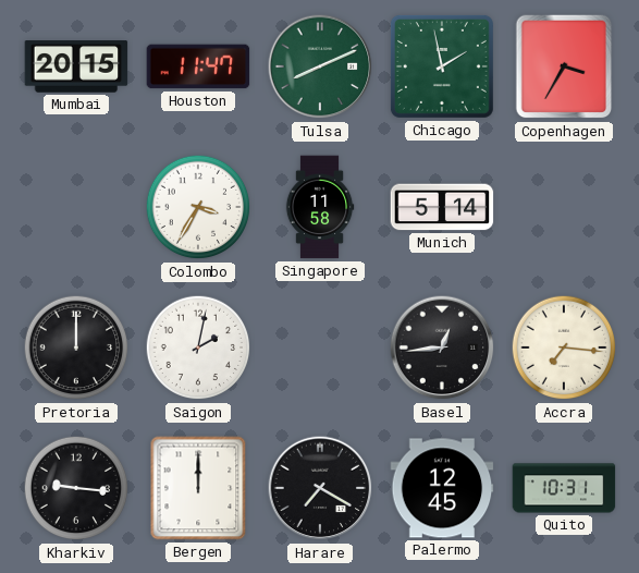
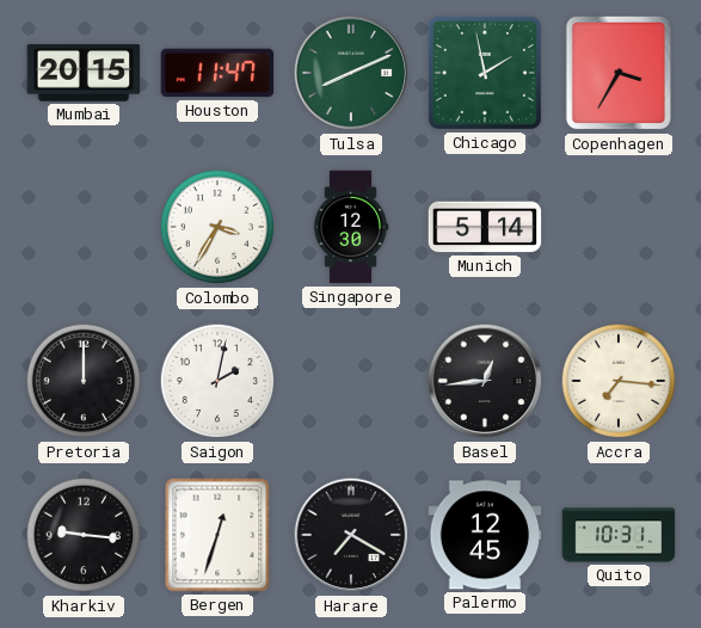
Singapore: 11:58 -> 12:30 (351, 227)
Bergen: 12:00 -> 12:33 (217, 535)
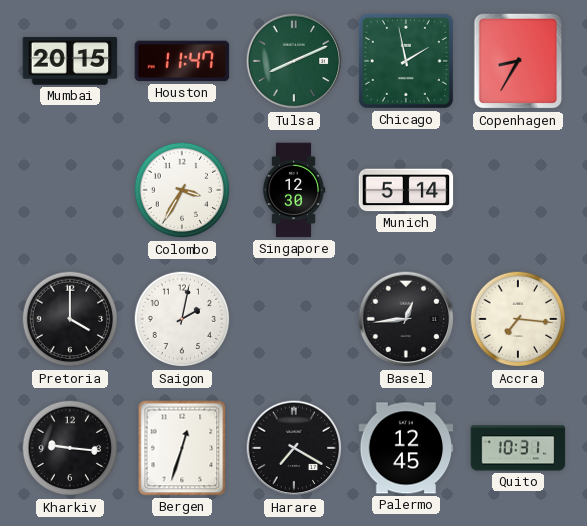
Copenhagen: 3:35 -> 8:35 (518, 61)
Pretoria: 12:00 -> 4:00 (70, 319)
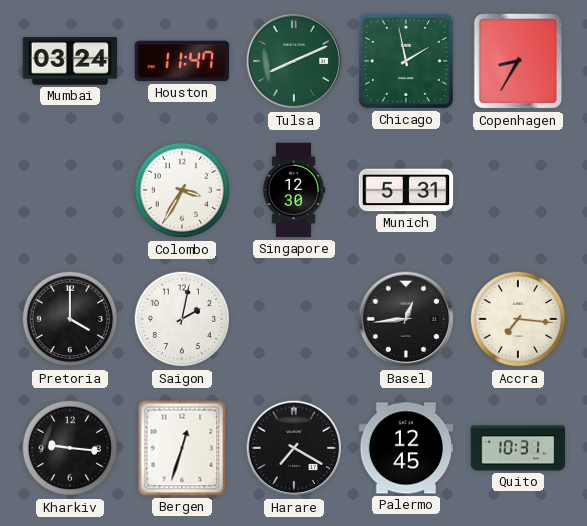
Mumbai: 20:15 -> 03:24 (70, 61)
Munich: 5:14 -> 5:31 (406, 190)
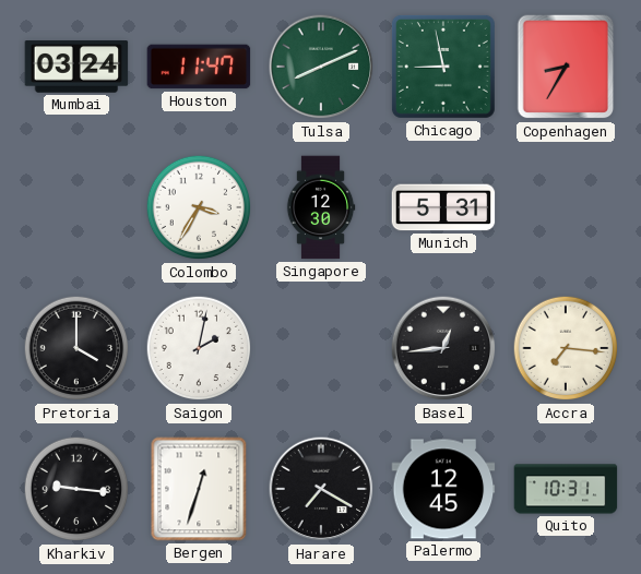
Chicago: 1:58 -> 8:58 (443, 67)
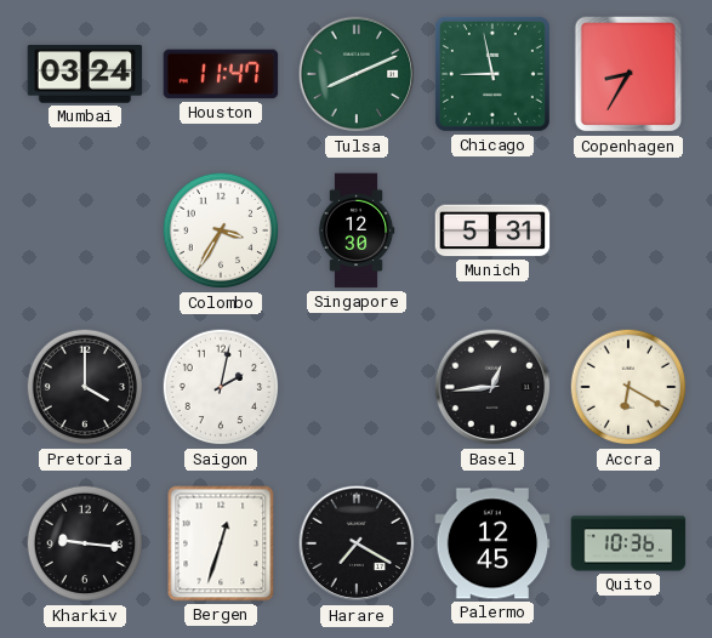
Accra: 7:16 -> 6:20 (628, 387)
Quito: 10:31 -> 10:36 (628, 543)
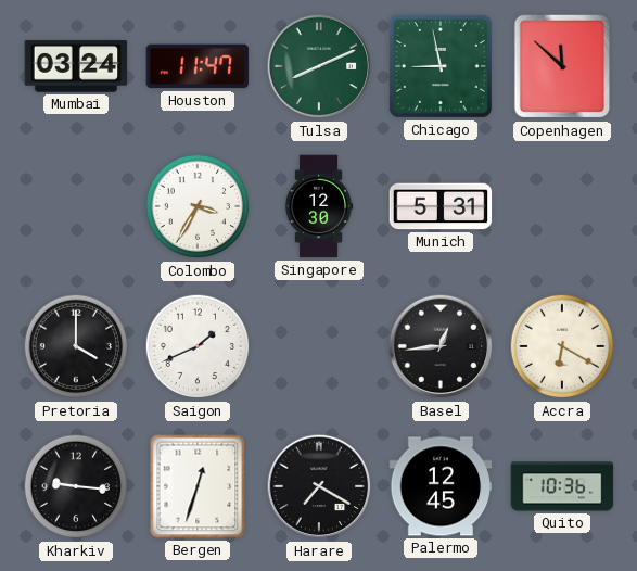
Copenhagen: 8:35 -> 11:52 (562, 66)
Saigon: 2:02 -> 1:41 (198, 346)
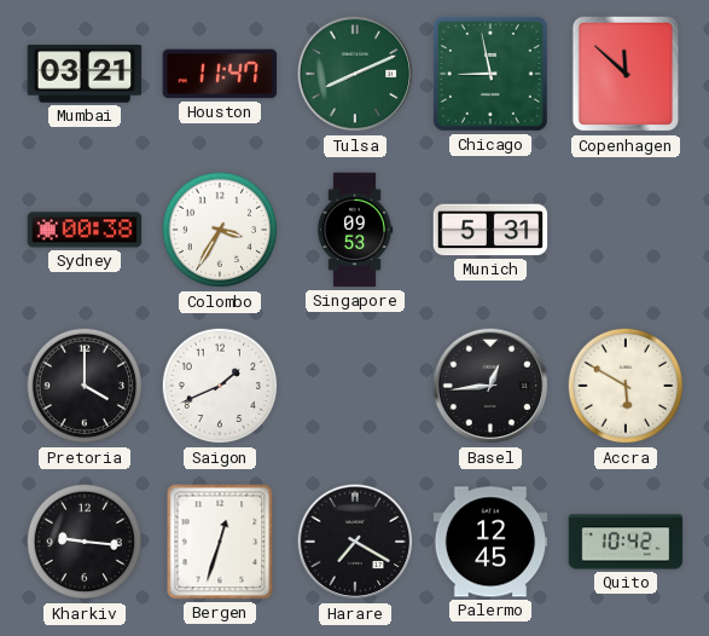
Mumbai: 03:24 -> 03:21 (85, 74)
Sydney: none -> 00:38 (85, 230)
Singapore: 12:30 -> 09:53 (355, 230)
Accra: 6:20 -> 5:50 (626, 386)
Quito: 10:36 -> 10:42 (626, 542)
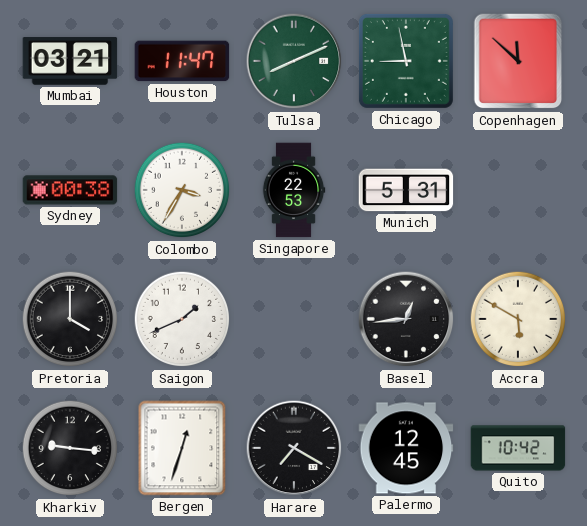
Singapore: 09:53 -> 22:53 (294, 190)
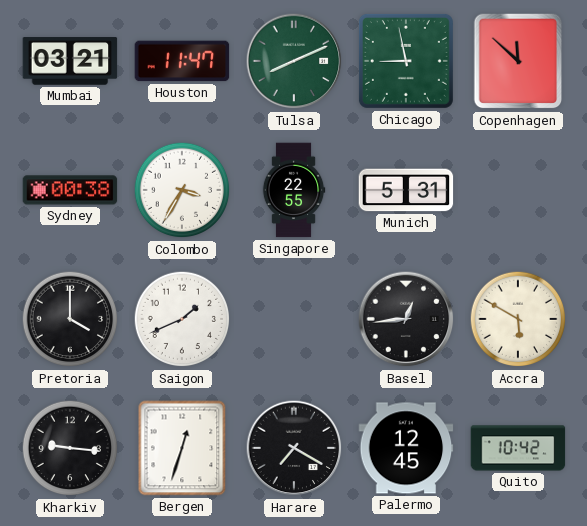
Singapore: 22:53 -> 22:55 (294, 190)
